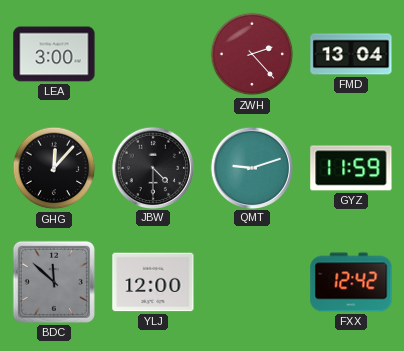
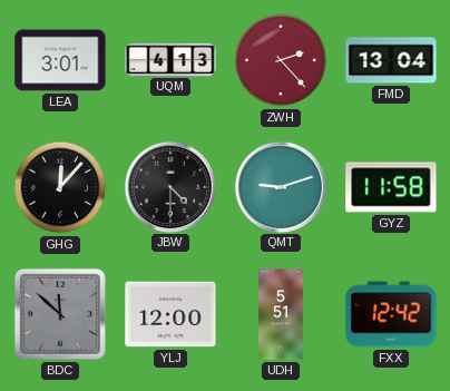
LEA: 3:00 -> 3:01 (60, 60)
UQM: none -> 4:13 (170, 59)
GYZ: 11:59 -> 11:58 (391, 187)
UDH: none -> 5:51 (281, 314)
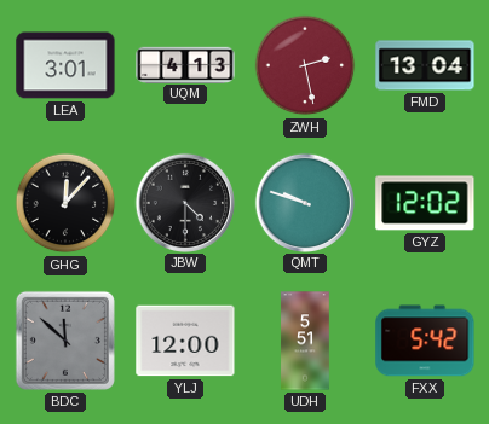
ZWH: 2:23 -> 2:28 (305, 65)
QMT: 9:12 -> 9:48 (304, 202)
GYZ: 11:58 -> 12:02 (425, 203)
FXX: 12:42 -> 5:42 (425, 341)
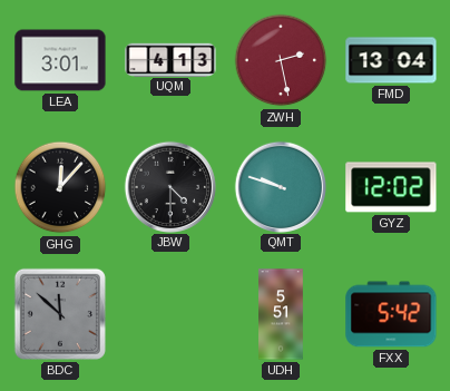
YLJ: 12:00 -> none (185, 341)
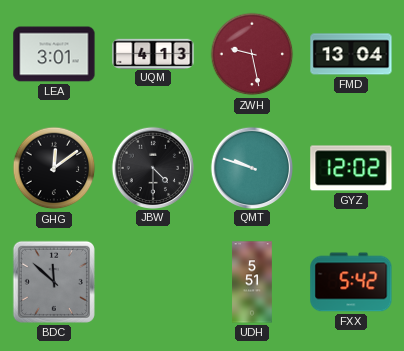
ZWH: 2:28 -> 9:28 (252, 54)
GHG: 12:07 -> 12:09 (54, 168)
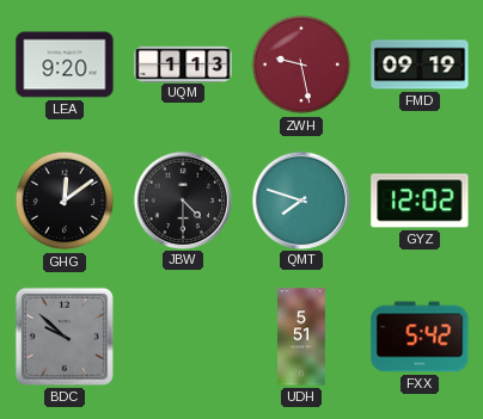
LEA: 3:01 -> 9:20 (65, 64)
UQM: 4:13 -> 1:13 (183, 63)
FMD: 13:04 -> 09:19 (420, 64)
QMT: 9:48 -> 7:48 (300, 199)
BDC: 11:52 -> 9:52 (65, 337)
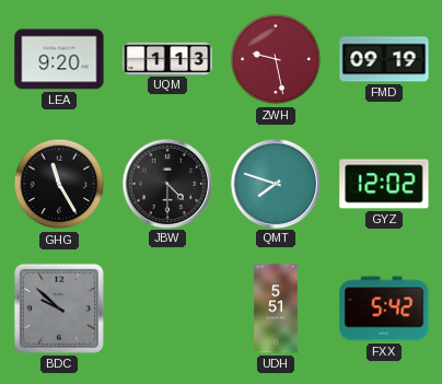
GHG: 12:09 -> 11:25 (59, 184)
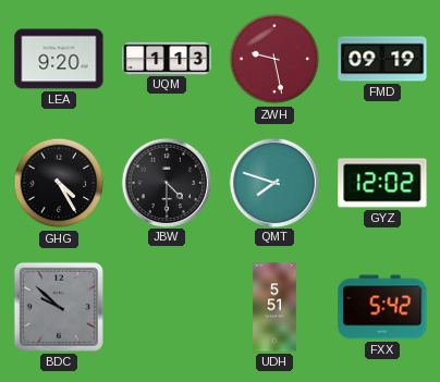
GHG: 11:25 -> 4:25 (59, 183)
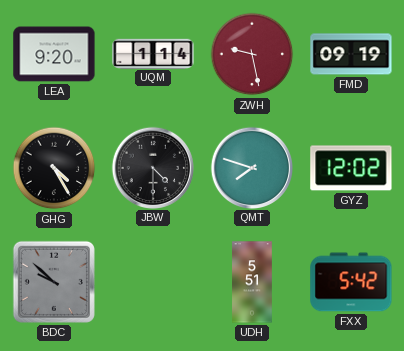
UQM: 1:13 -> 1:14 (153, 53)
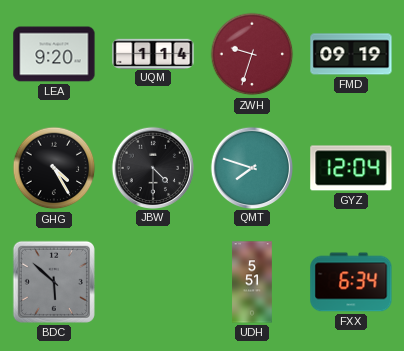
ZWH: 9:28 -> 9:33 (252, 54)
GYZ: 12:02 -> 12:04 (351, 168)
BDC: 9:52 -> 5:52 (54, 282)
FXX: 5:42 -> 6:34 (351, 282)
